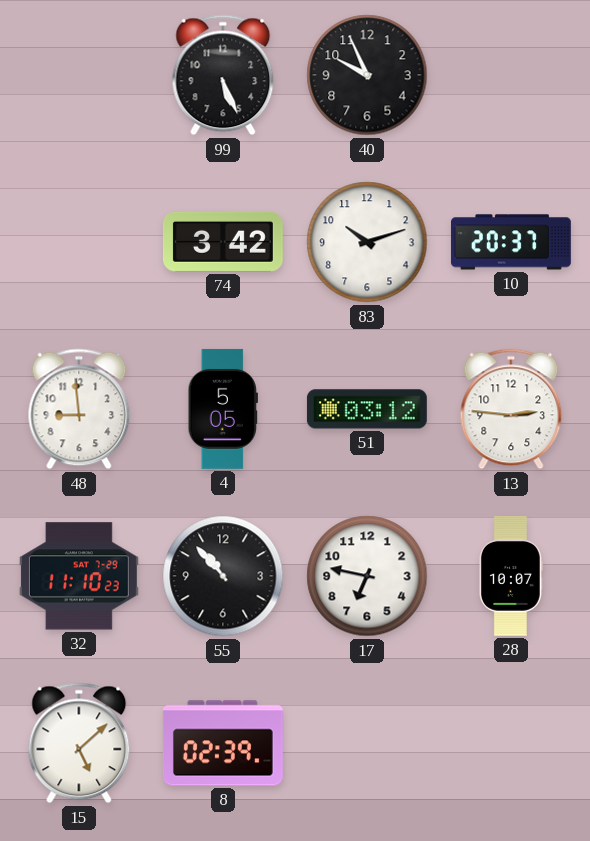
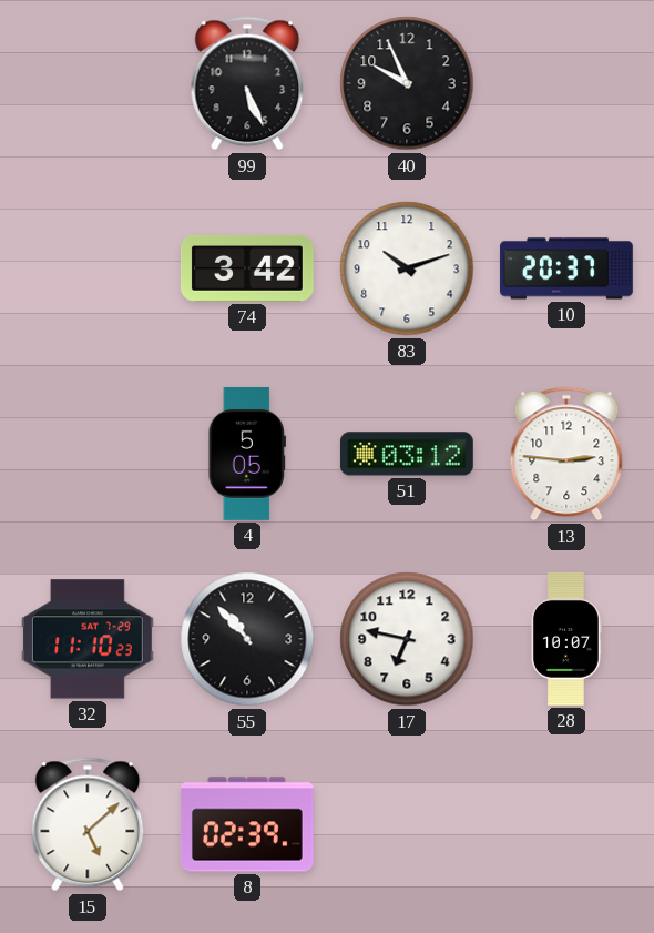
48: 8:59 -> none (79, 409)
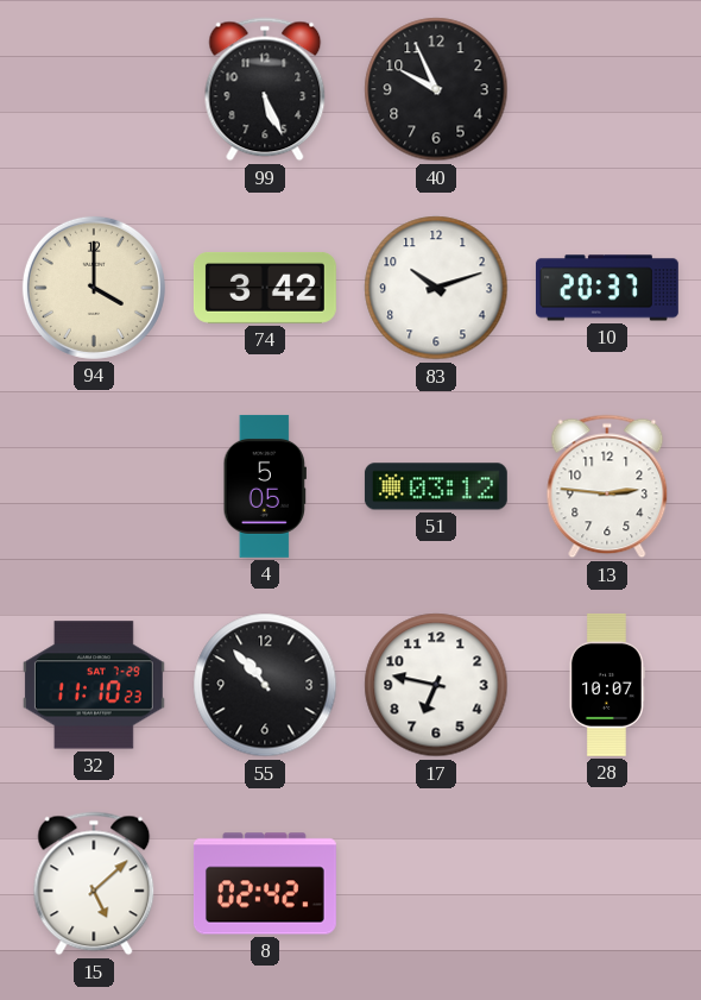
94: none -> 4:00 (94, 288)
8: 02:39 -> 02:42 (265, 883)
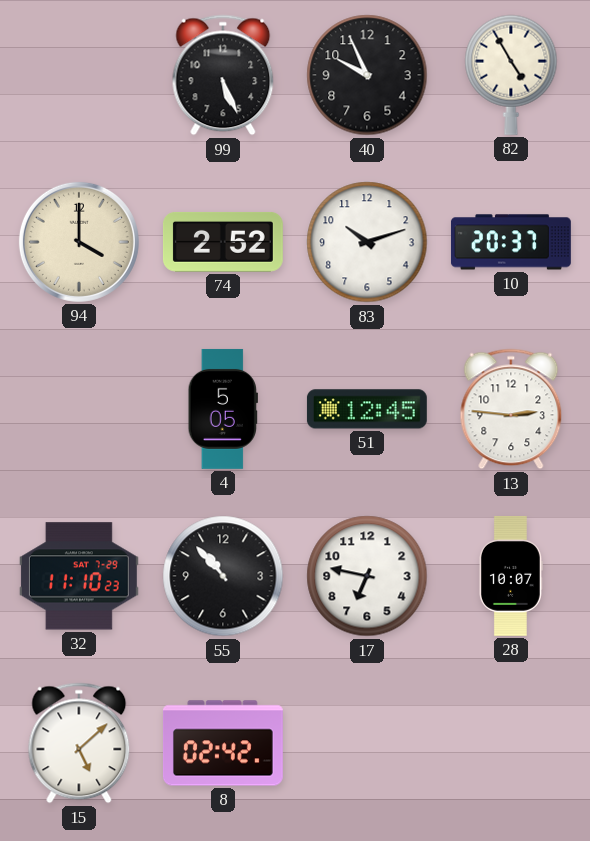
82: none -> 4:55 (511, 75)
74: 3:42 -> 2:52 (223, 242)
51: 03:12 -> 12:45 (367, 409)
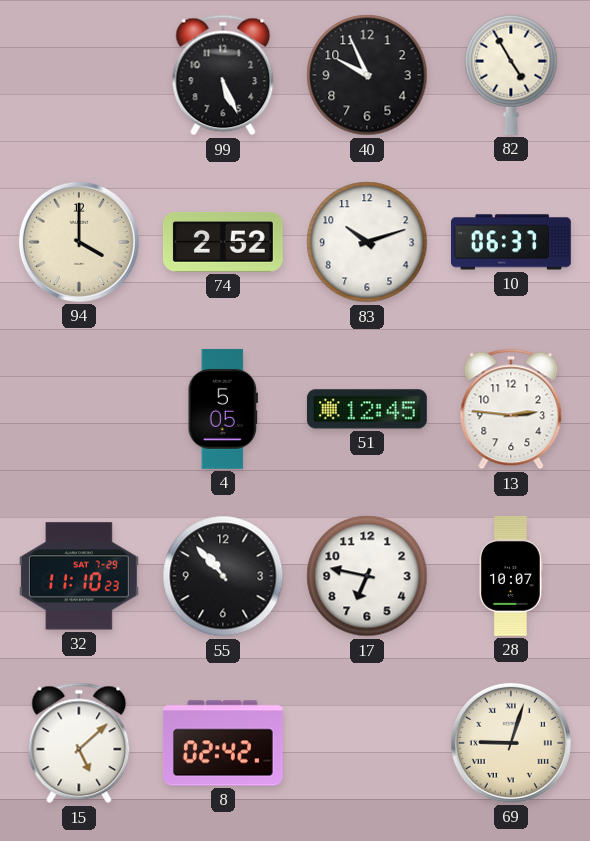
10: 20:37 -> 06:37 (511, 242)
69: none -> 9:03 (511, 743)
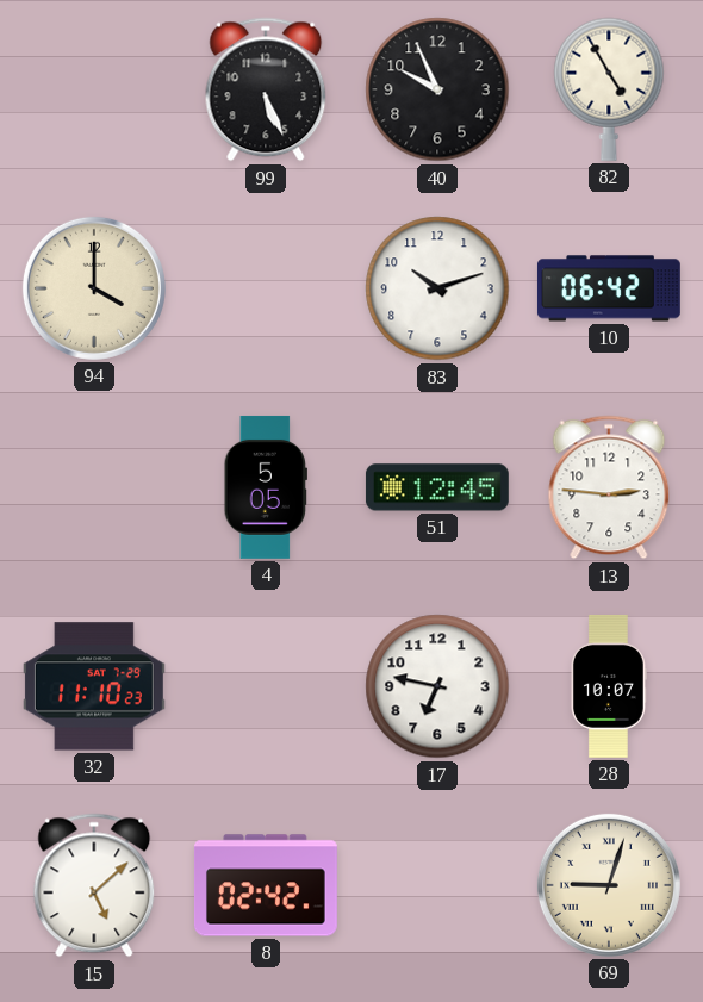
74: 2:52 -> none (223, 242)
10: 06:37 -> 06:42 (609, 288)
55: 10:53 -> none (223, 576)
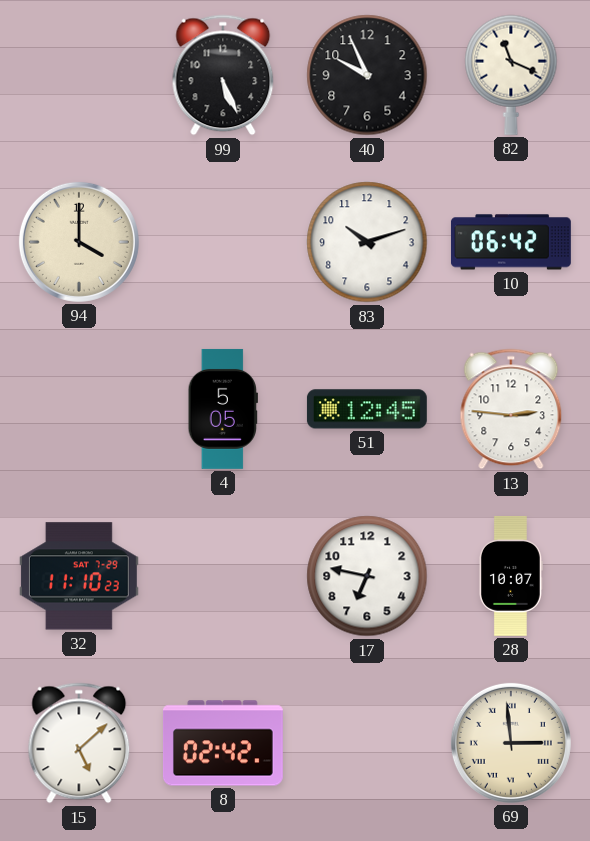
82: 4:55 -> 11:19 (511, 75)
69: 9:03 -> 2:59 (511, 743)
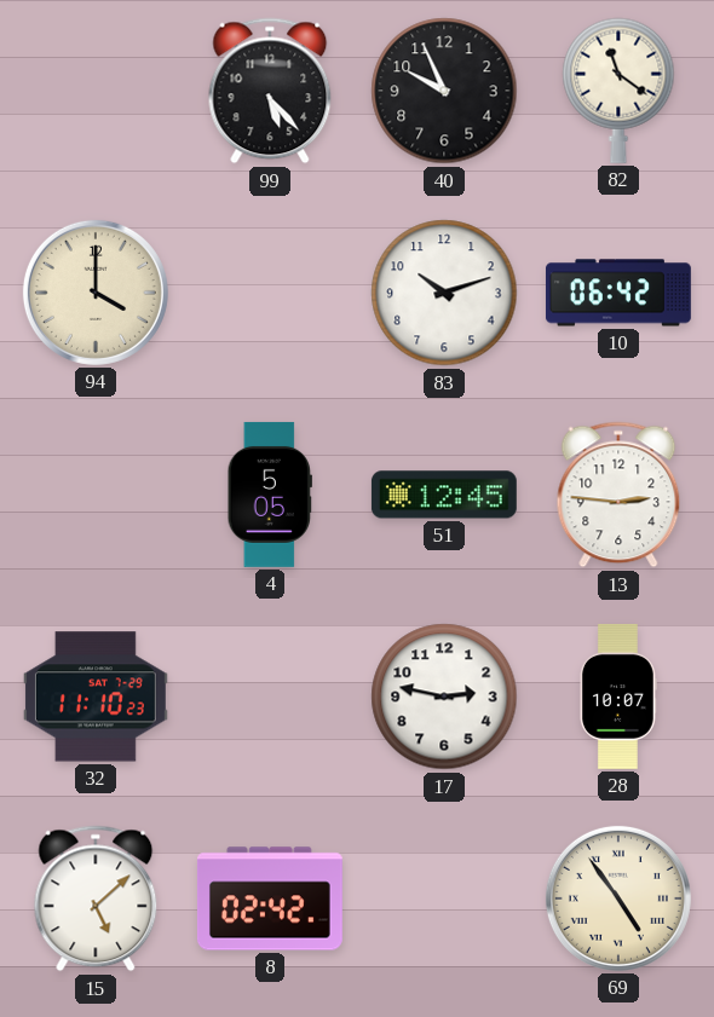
99: 5:26 -> 5:23 (270, 91)
82: 11:19 -> 11:21 (618, 91)
17: 6:47 -> 2:47 (444, 697)
69: 2:59 -> 4:54 (618, 898)
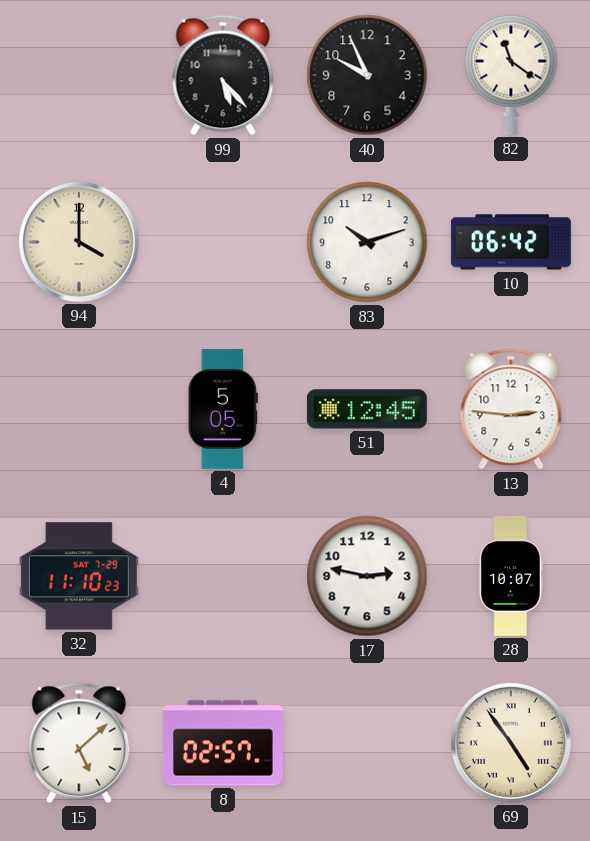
8: 02:42 -> 02:57 (223, 743)
